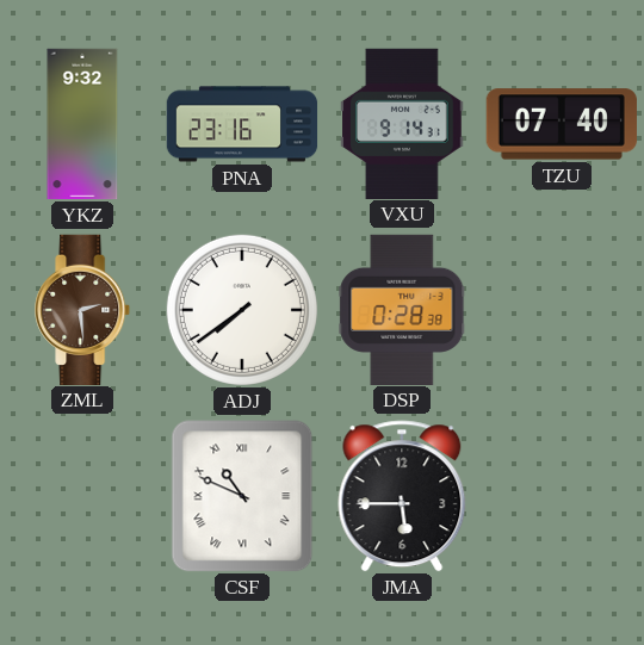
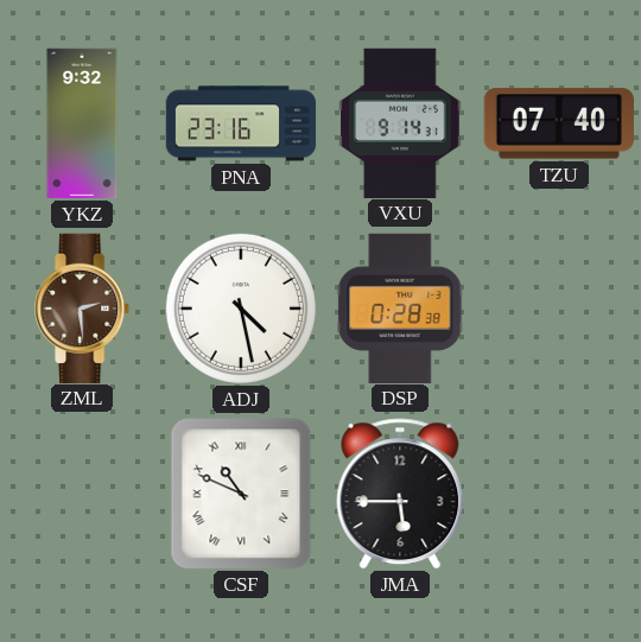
ADJ: 7:39 -> 4:28 (241, 309)
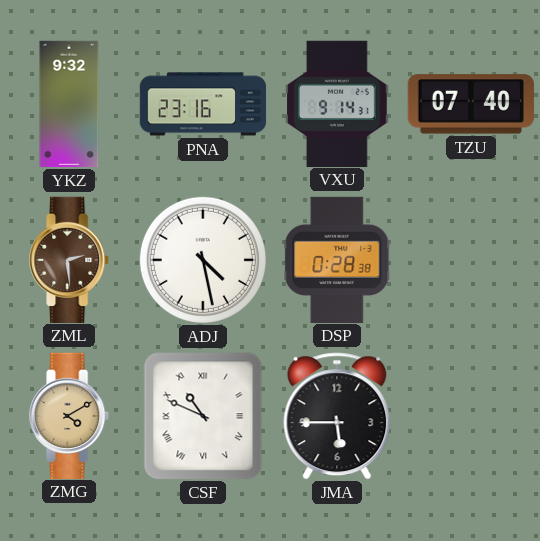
ZMG: none -> 4:10 (70, 415)
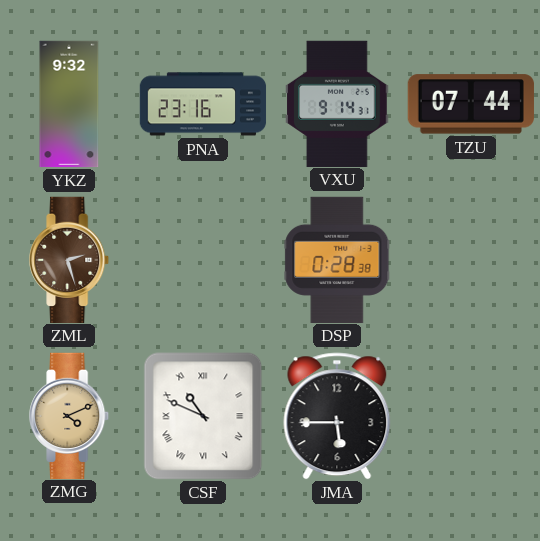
TZU: 07:40 -> 07:44 (471, 104)
ZML: 2:29 -> 2:27 (70, 259)
ADJ: 4:28 -> none (203, 260)
ZMG: 4:10 -> 4:11 (70, 415)
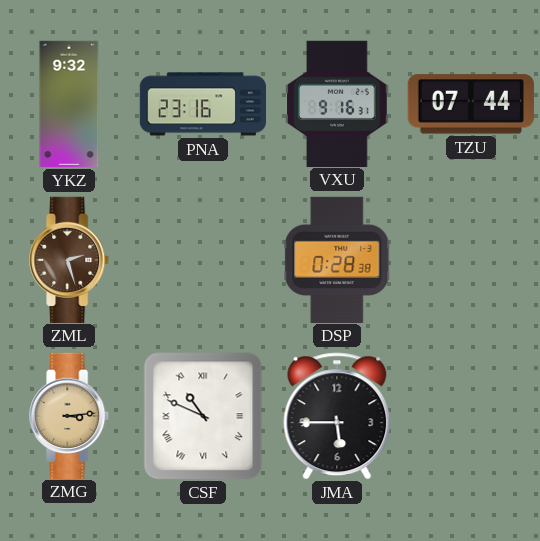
VXU: 9:14 -> 9:16 (337, 103)
ZMG: 4:11 -> 3:14 (70, 415)
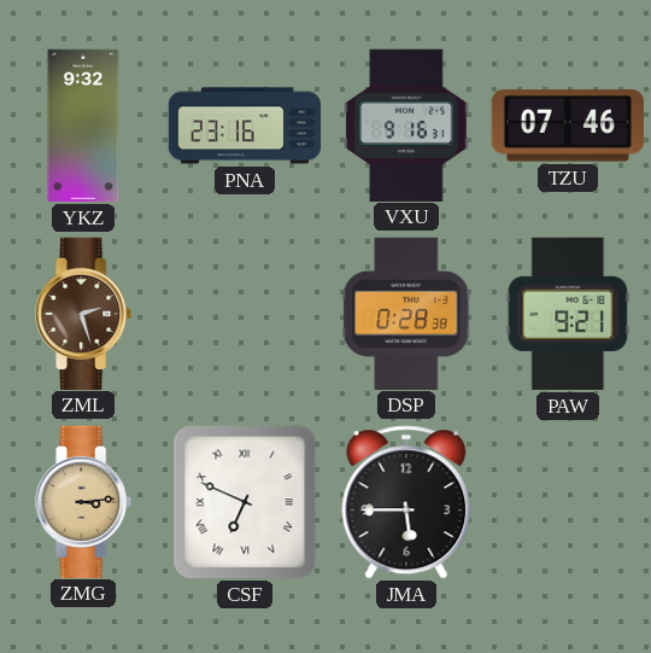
TZU: 07:44 -> 07:46 (568, 126)
PAW: none -> 9:21 (568, 314)
CSF: 10:49 -> 6:49 (245, 502)
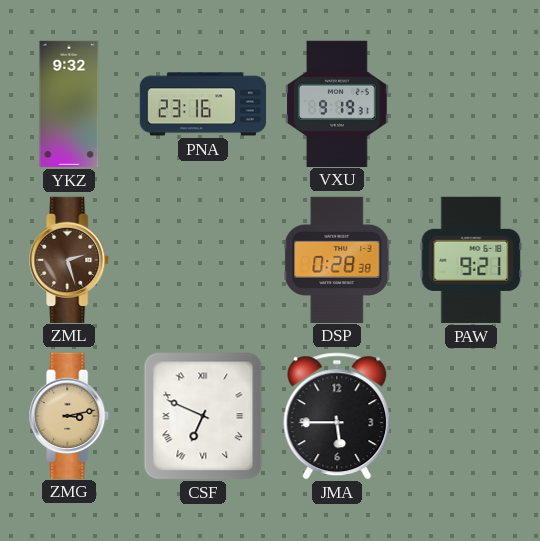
VXU: 9:16 -> 9:19 (337, 103)
TZU: 07:46 -> none (568, 126)
ZMG: 3:14 -> 3:13 (70, 415)
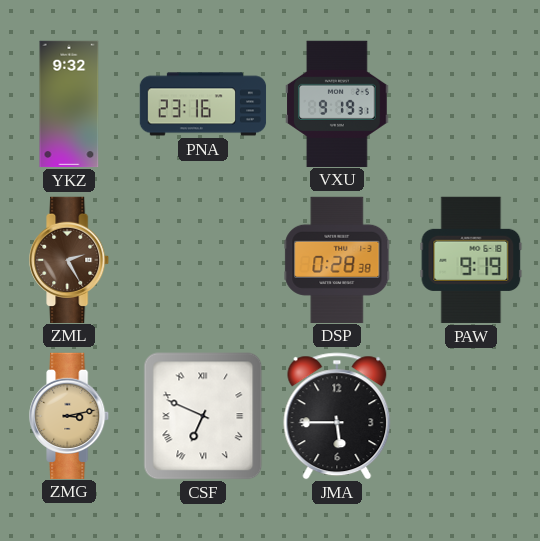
ZML: 2:27 -> 2:25 (70, 259)
PAW: 9:21 -> 9:19 (471, 260)
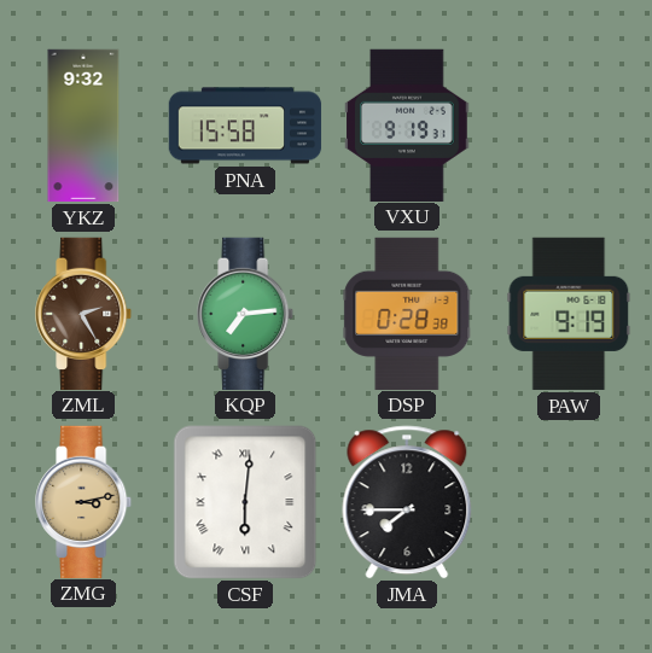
PNA: 23:16 -> 15:58 (245, 126)
KQP: none -> 7:14 (246, 313)
CSF: 6:49 -> 6:01 (245, 502)
JMA: 5:45 -> 7:45 (407, 502)
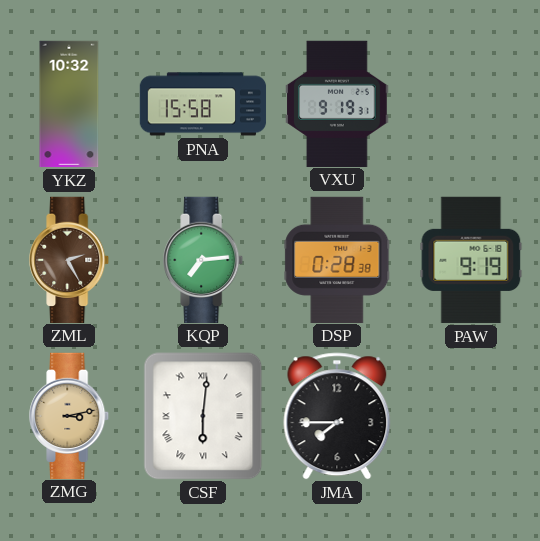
YKZ: 9:32 -> 10:32 (69, 104)
